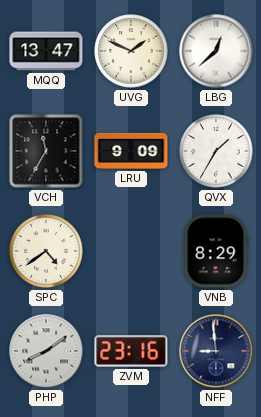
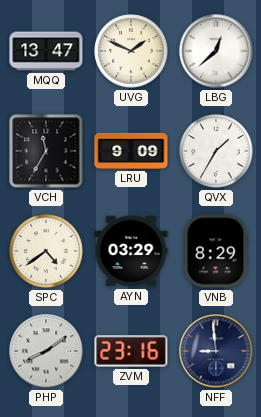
AYN: none -> 03:29 (131, 251)
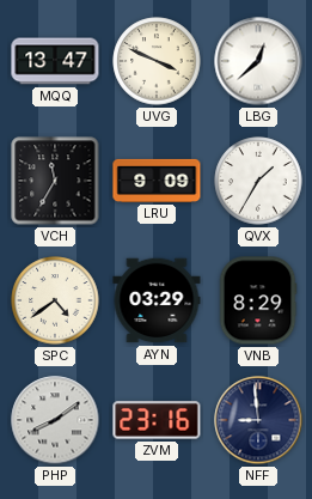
UVG: 1:49 -> 3:49 (157, 61)
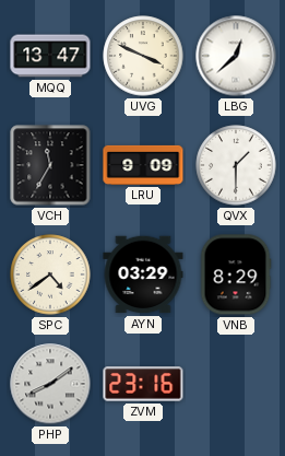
QVX: 1:35 -> 1:30 (236, 165)
NFF: 8:59 -> none (258, 420)
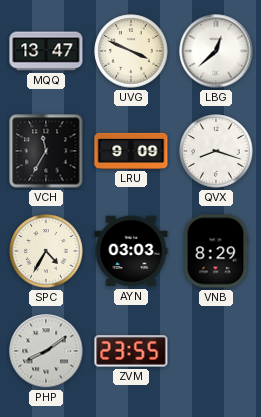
QVX: 1:30 -> 8:18 (216, 151)
SPC: 4:39 -> 4:35 (46, 251)
AYN: 03:29 -> 03:03 (131, 251)
ZVM: 23:16 -> 23:55 (131, 351)
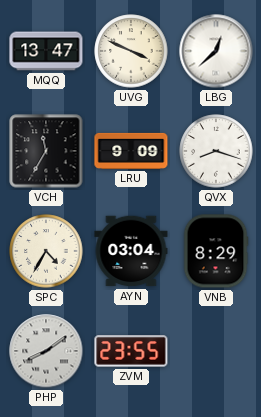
AYN: 03:03 -> 03:04 (131, 251)
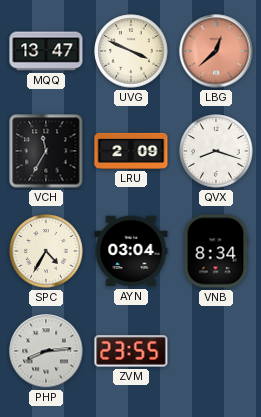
LBG dial: white -> salmon (216, 51)
LRU: 9:09 -> 2:09 (131, 151)
VNB: 8:29 -> 8:34 (216, 251)
PHP: 8:09 -> 8:14 (46, 351)
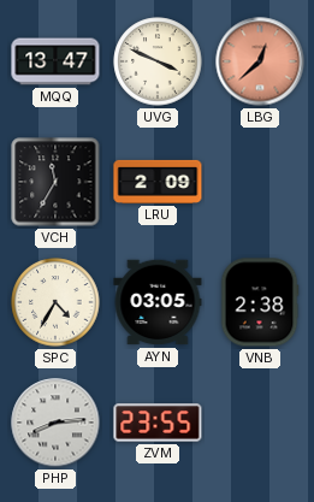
QVX: 8:18 -> none (216, 151)
AYN: 03:04 -> 03:05 (158, 302)
VNB: 8:34 -> 2:38 (260, 302)
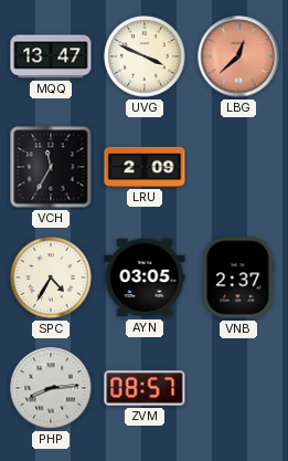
VNB: 2:38 -> 2:37 (238, 277)
ZVM: 23:55 -> 08:57 (145, 388)
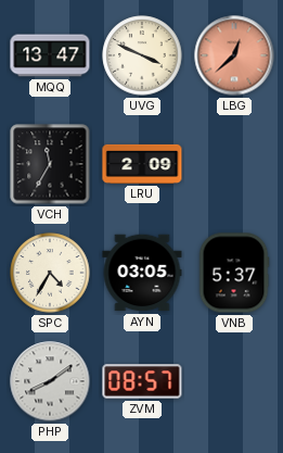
VNB: 2:37 -> 5:37 (234, 273)
PHP: 8:14 -> 8:09 (50, 381)
